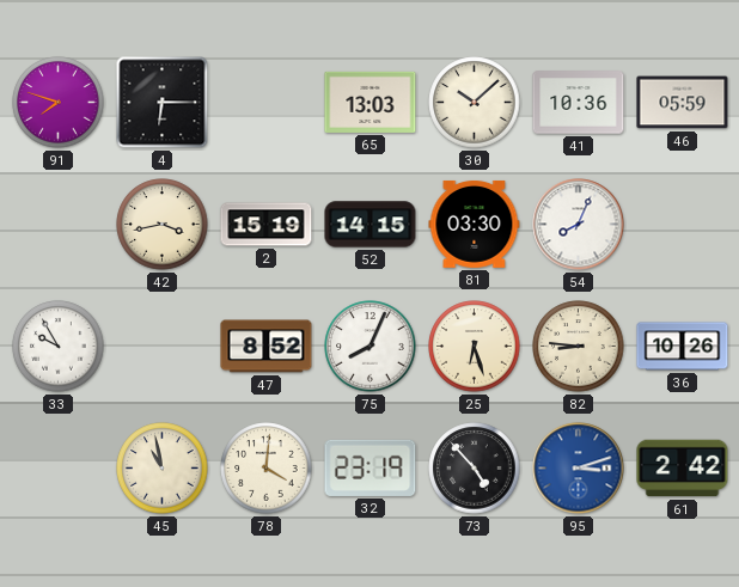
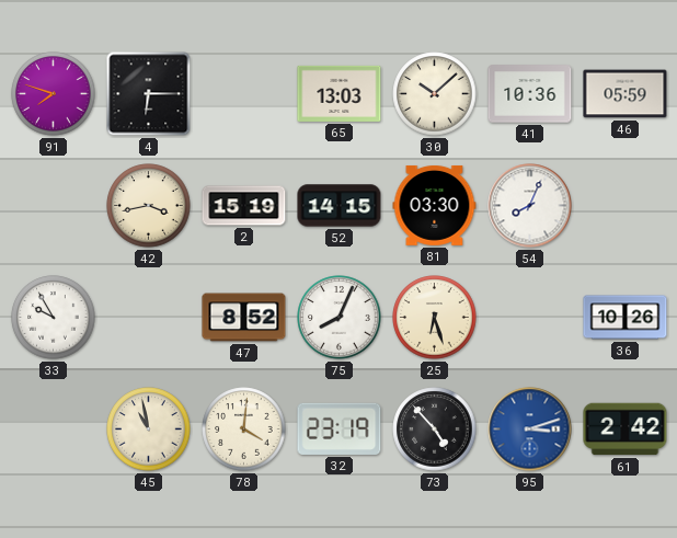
82: 8:46 -> none (579, 347)
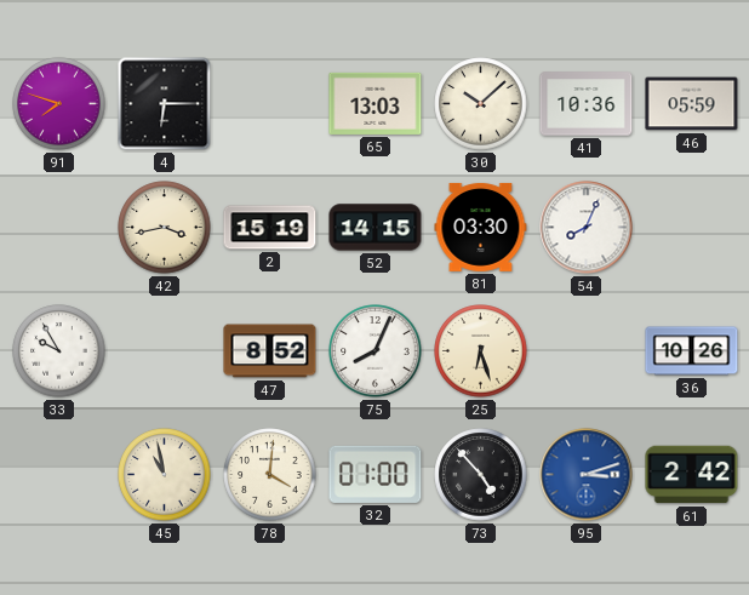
32: 23:19 -> 01:00 (376, 474)
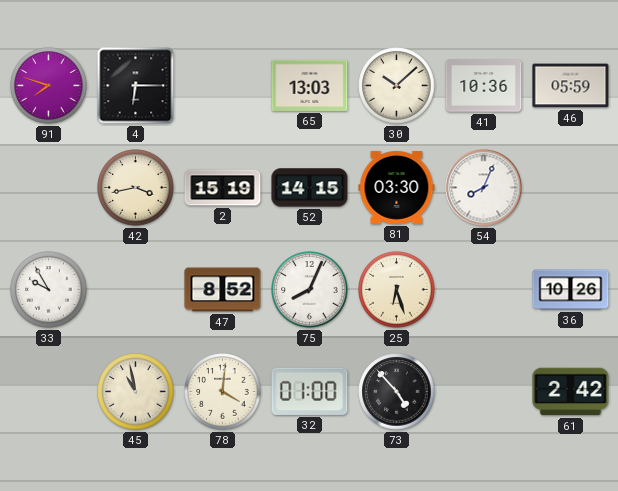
95: 3:12 -> none (587, 475)
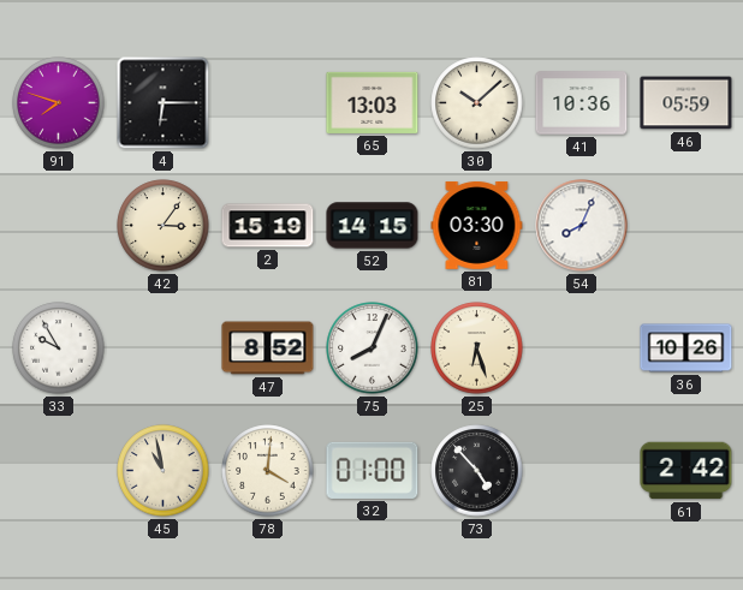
42: 3:43 -> 3:06 (164, 226)
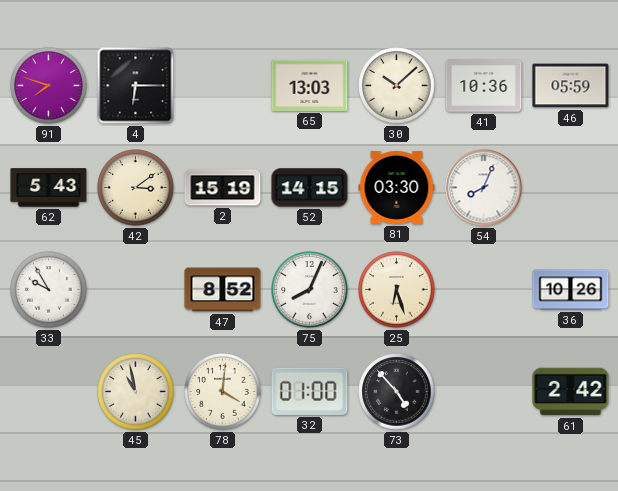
62: none -> 5:43 (49, 188)
42: 3:06 -> 3:09 (136, 188)
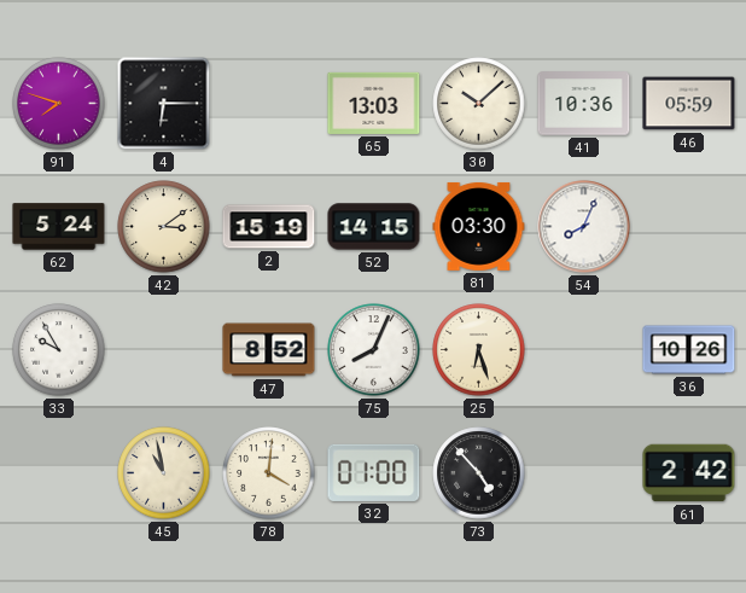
62: 5:43 -> 5:24 (59, 227)
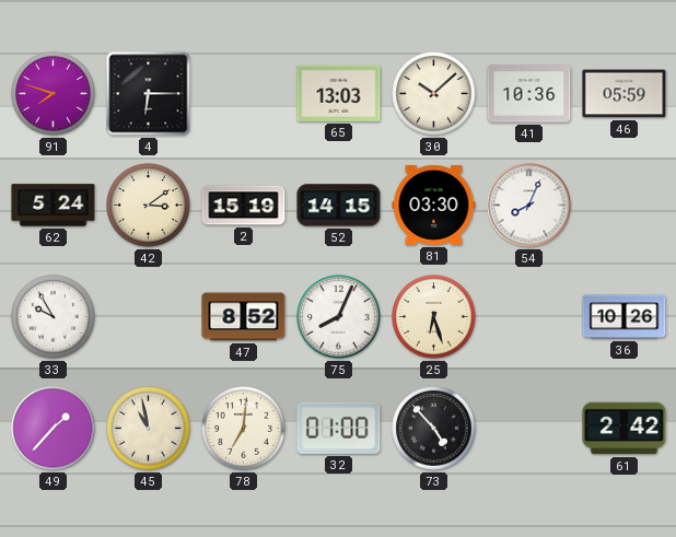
49: none -> 1:37 (54, 429)
78: 4:01 -> 7:01 (244, 429)
